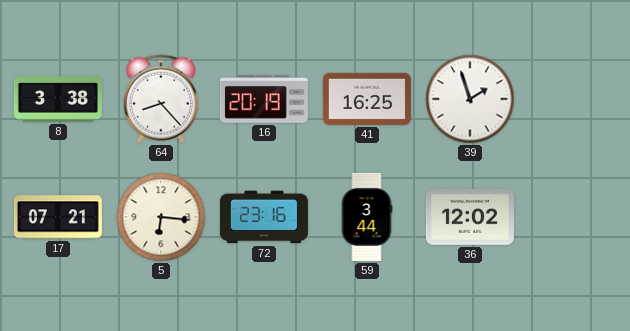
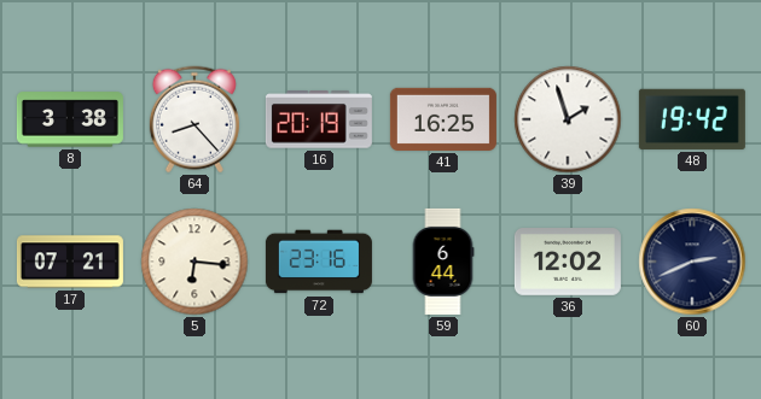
48: none -> 19:42 (692, 119)
59: 3:44 -> 6:44 (443, 262)
60: none -> 2:41 (692, 262)
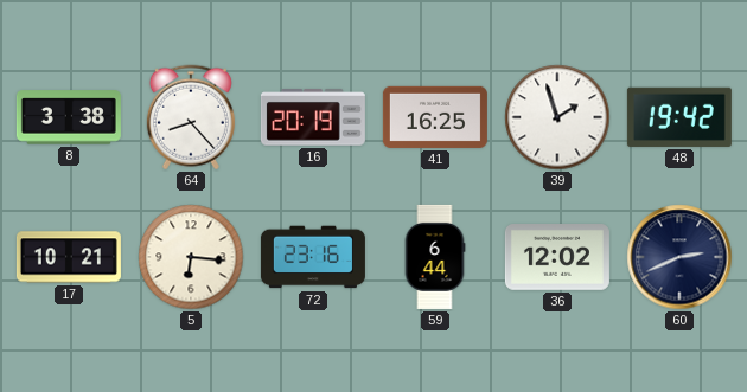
17: 07:21 -> 10:21 (69, 257)
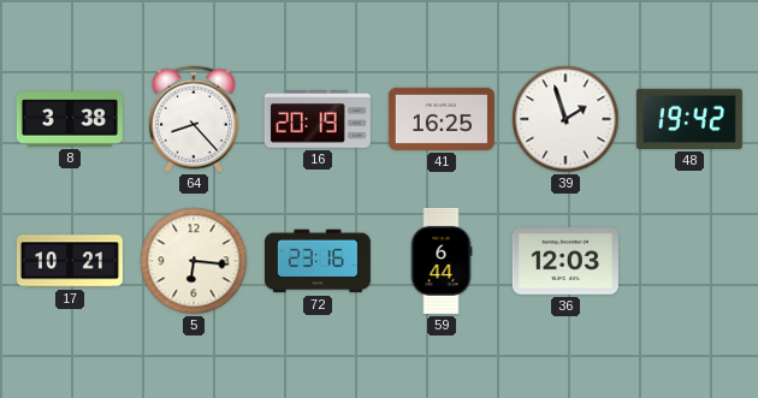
36: 12:02 -> 12:03 (565, 262)
60: 2:41 -> none (679, 257)
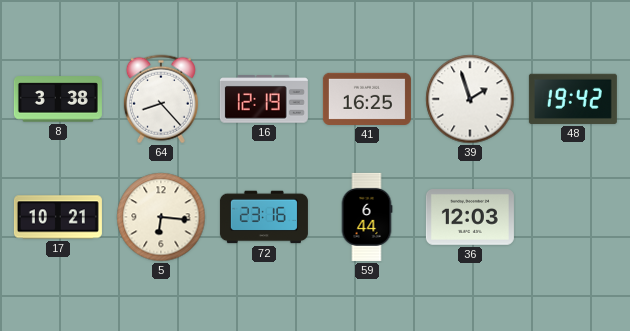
16: 20:19 -> 12:19 (264, 99)
